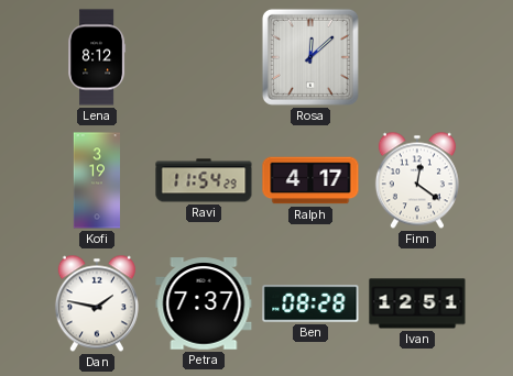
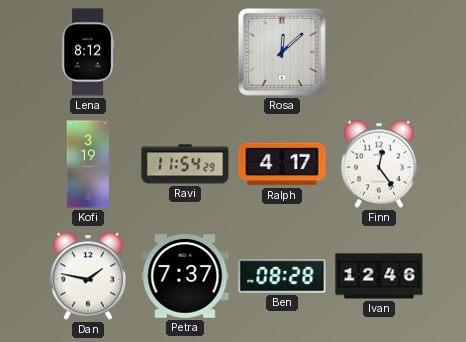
Finn: 12:21 -> 12:24 (379, 164)
Ivan: 12:51 -> 12:46 (379, 276)
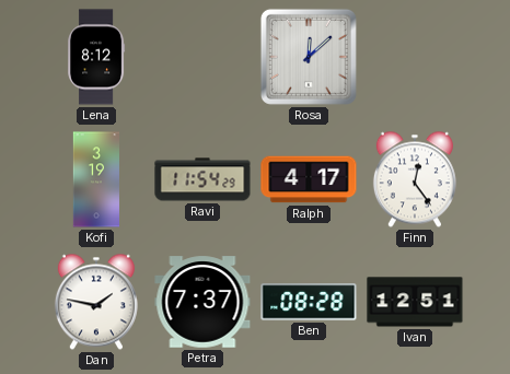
Ivan: 12:46 -> 12:51 (415, 302)
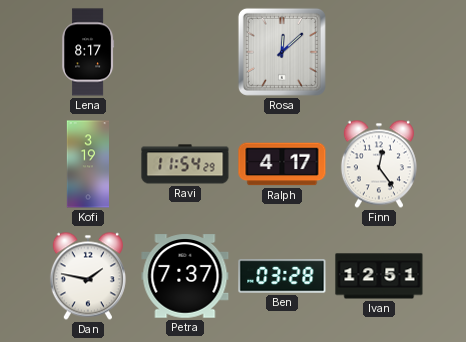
Lena: 8:12 -> 8:17 (88, 52)
Ben: 08:28 -> 03:28 (282, 276)
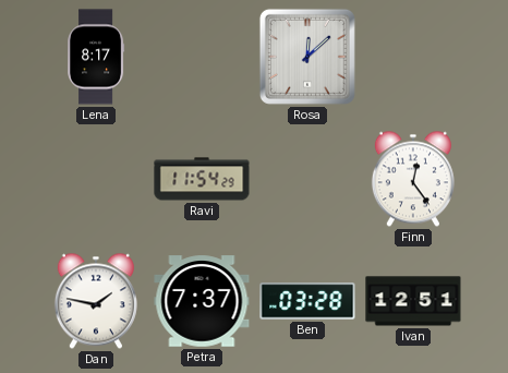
Kofi: 3:19 -> none (87, 164)
Ralph: 4:17 -> none (282, 164)
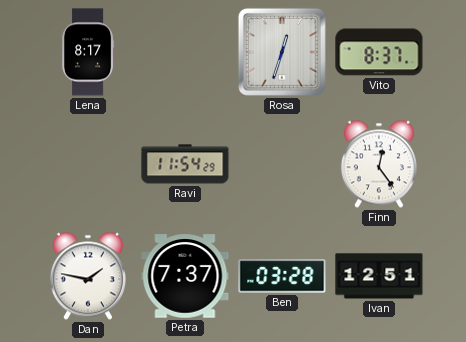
Rosa: 12:08 -> 12:33 (282, 52)
Vito: none -> 8:37 (379, 52)
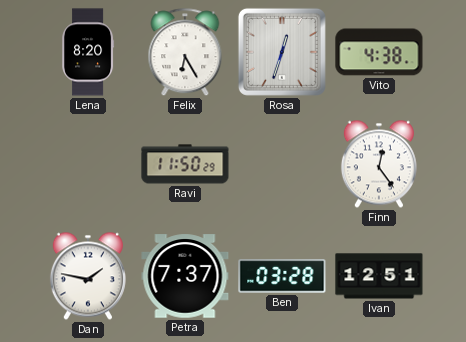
Lena: 8:17 -> 8:20 (88, 52)
Felix: none -> 6:25 (185, 53)
Vito: 8:37 -> 4:38 (379, 52)
Ravi: 11:54 -> 11:50 (185, 164)
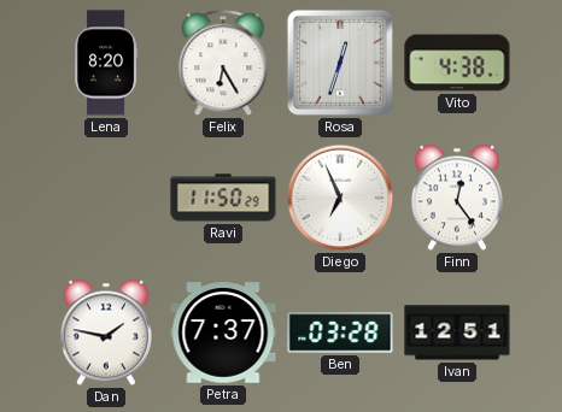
Diego: none -> 6:56 (340, 198)
